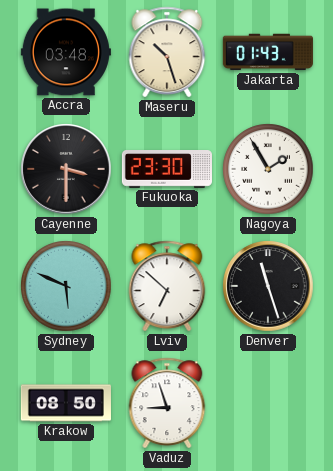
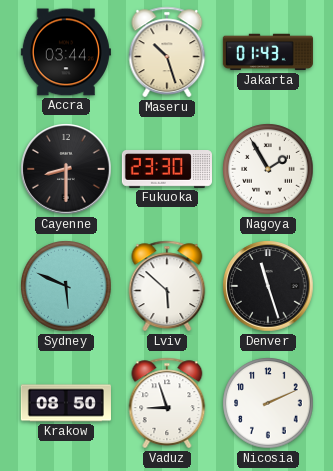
Accra: 03:48 -> 03:44 (66, 52)
Cayenne: 3:30 -> 8:30 (66, 169)
Lviv: 6:52 -> 5:52 (167, 286)
Nicosia: none -> 2:11 (268, 403)
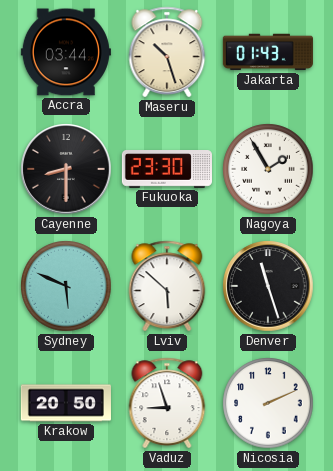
Krakow: 08:50 -> 20:50 (66, 403)
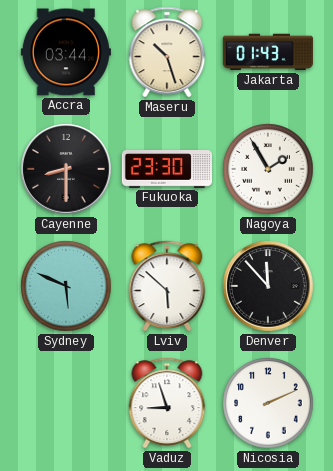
Denver: 11:27 -> 11:53 (268, 286)
Krakow: 20:50 -> none (66, 403)
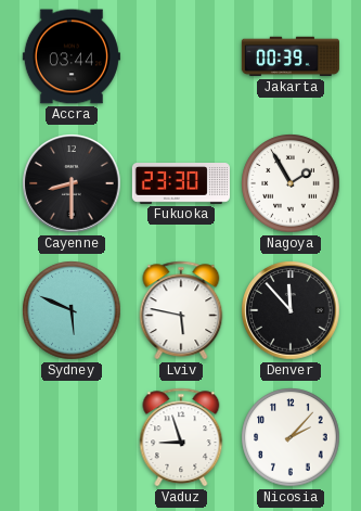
Maseru: 10:27 -> none (167, 52)
Jakarta: 01:43 -> 00:39 (291, 56)
Lviv: 5:52 -> 5:47 (181, 310)
Nicosia: 2:11 -> 2:07 (291, 437)
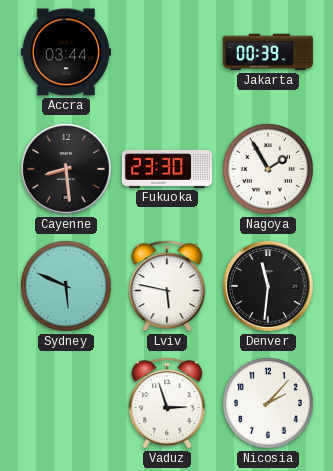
Cayenne: 8:30 -> 8:29 (66, 169)
Denver: 11:53 -> 11:31 (268, 286)
Vaduz: 8:57 -> 2:57 (167, 403)
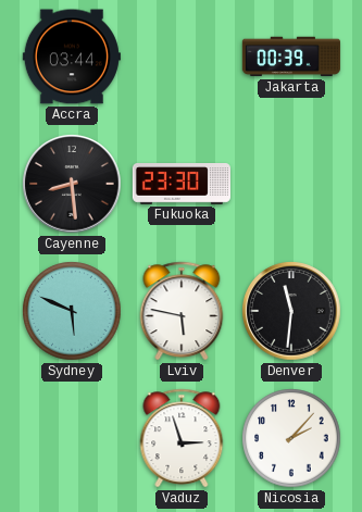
Nagoya: 1:55 -> none (268, 169)
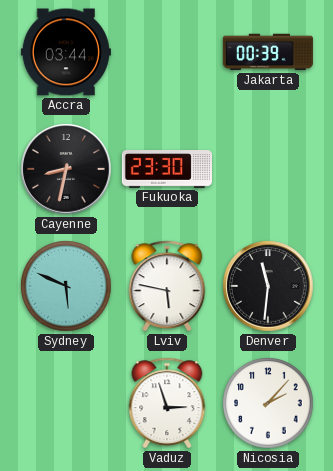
Cayenne: 8:29 -> 8:32 (66, 169)
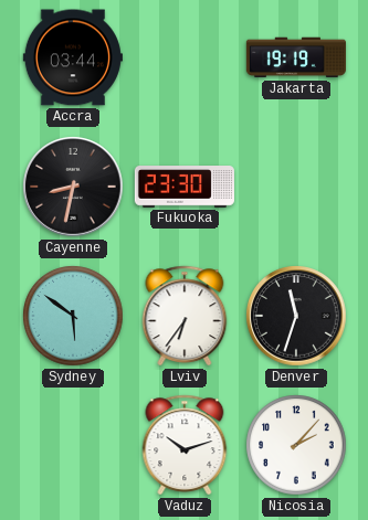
Jakarta: 00:39 -> 19:19 (296, 57)
Sydney: 5:49 -> 5:51 (73, 316)
Lviv: 5:47 -> 6:36 (185, 316)
Denver: 11:31 -> 11:33 (296, 316)
Vaduz: 2:57 -> 10:12 (185, 445)
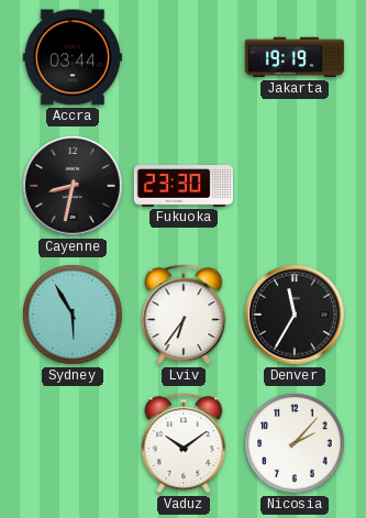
Sydney: 5:51 -> 5:55 (73, 315)
Denver: 11:33 -> 11:35 (295, 315)
Vaduz: 10:12 -> 10:09 (184, 443)
